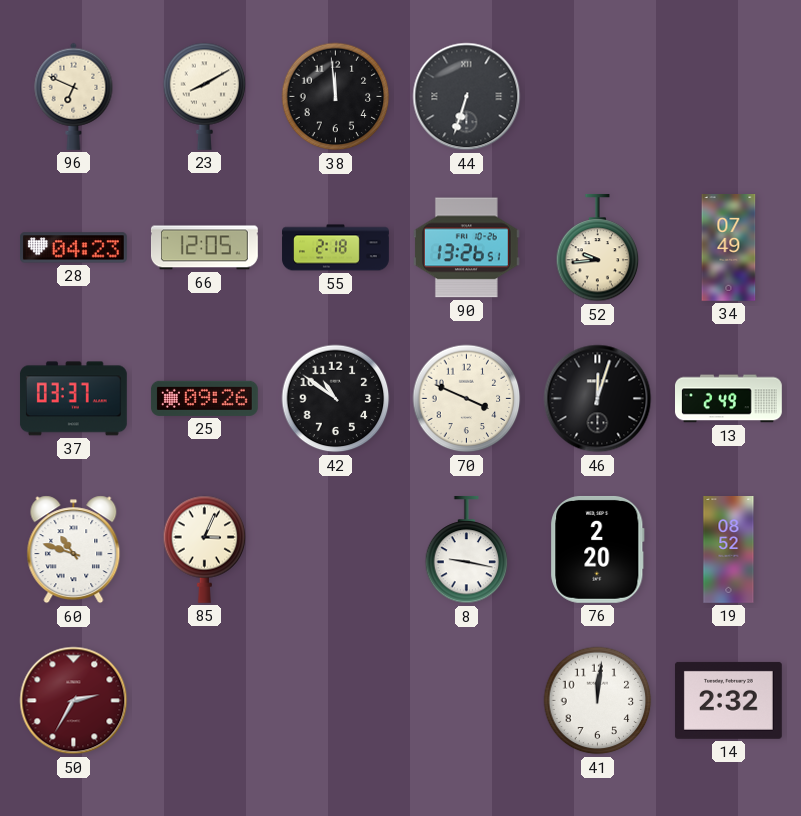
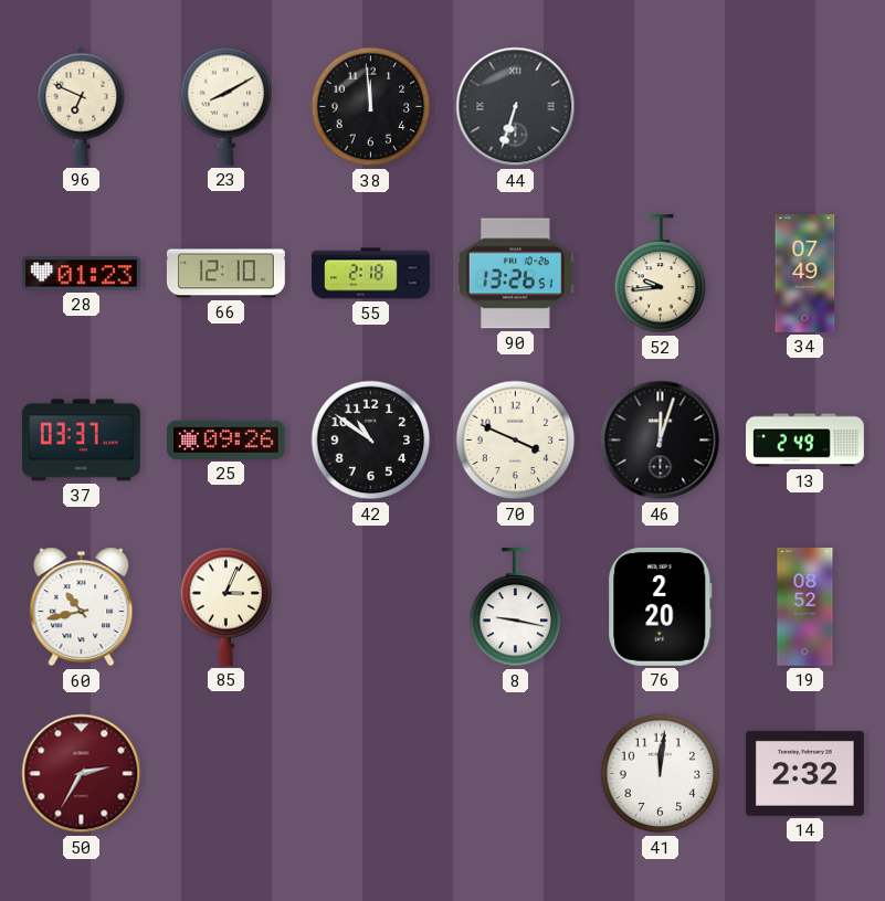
28: 04:23 -> 01:23 (82, 274)
66: 12:05 -> 12:10 (225, 274)
60: 10:48 -> 10:43 (82, 607)
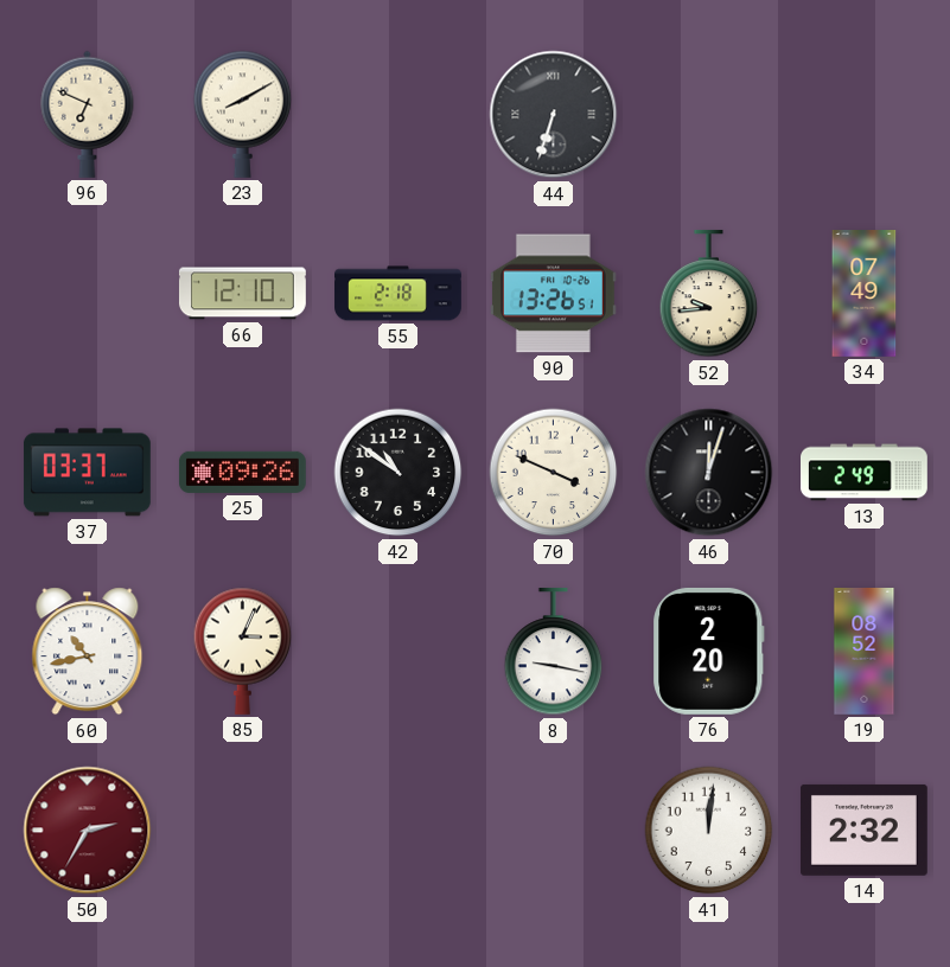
38: 11:59 -> none (371, 107)
28: 01:23 -> none (82, 274)
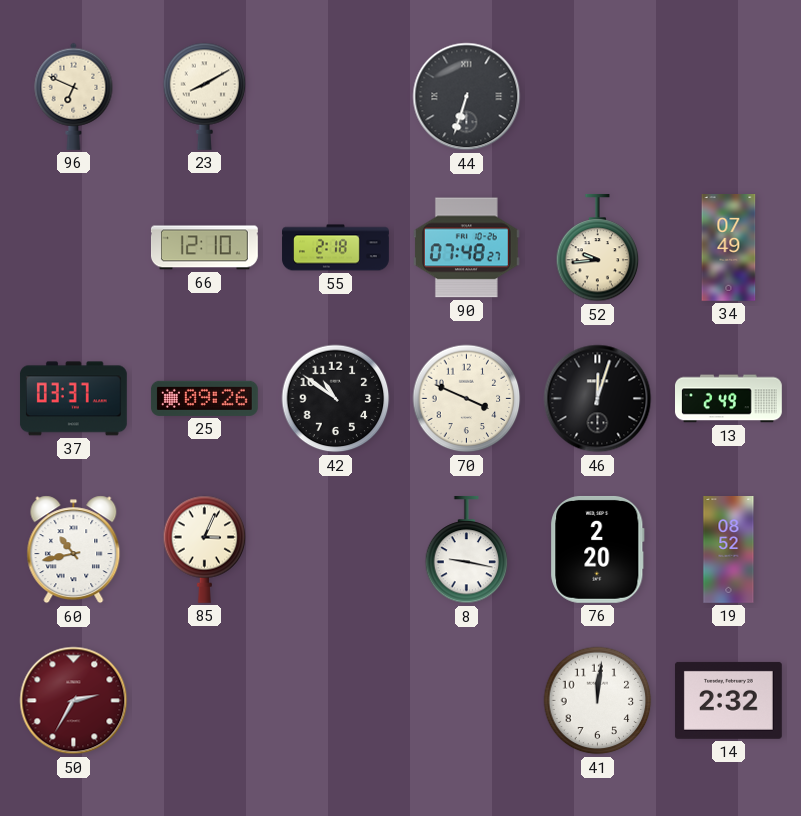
90: 13:26 -> 07:48 (466, 248)
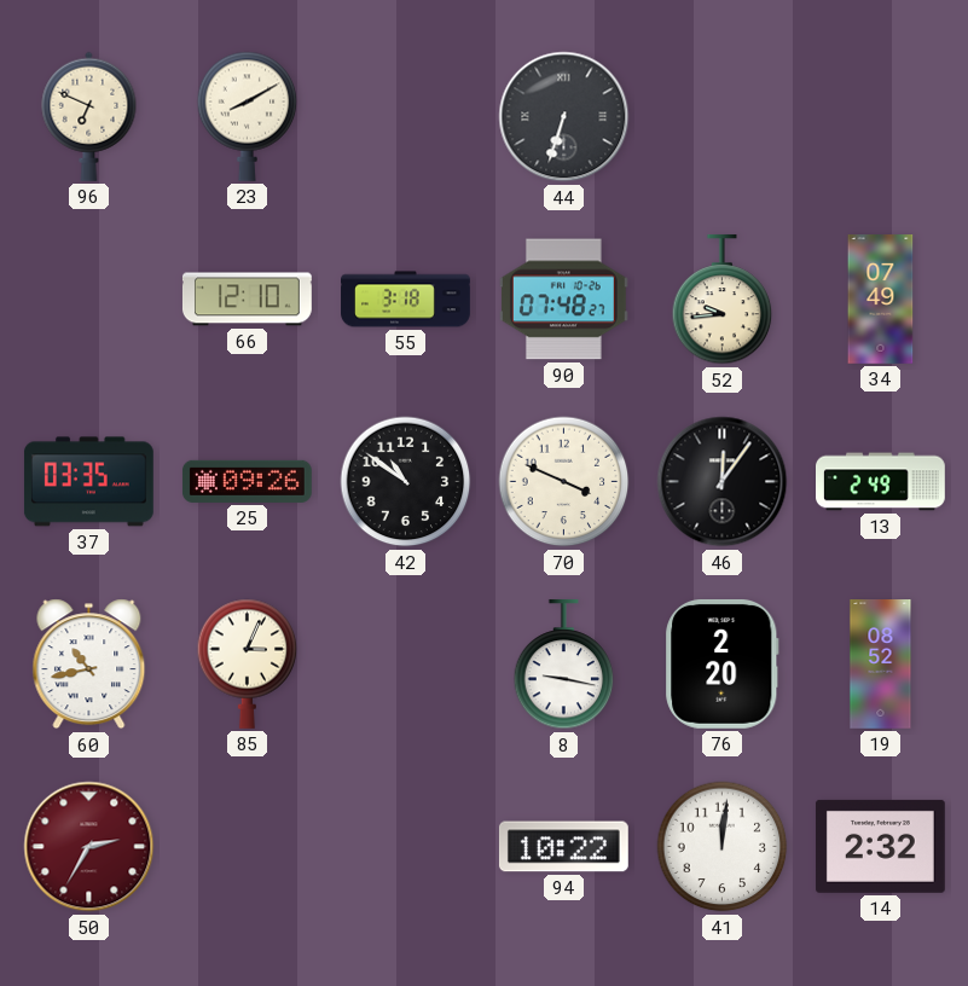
55: 2:18 -> 3:18 (406, 300)
37: 03:37 -> 03:35 (88, 482)
46: 12:03 -> 12:06 (723, 482)
94: none -> 10:22 (563, 847)
